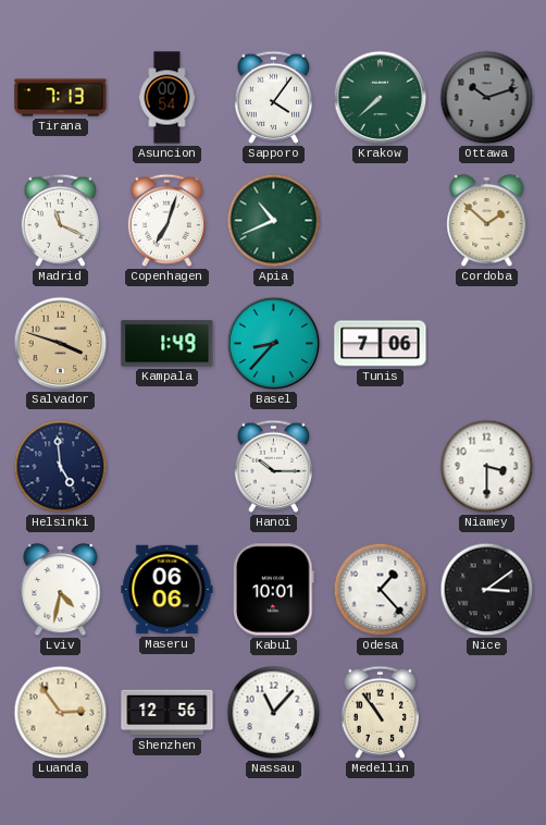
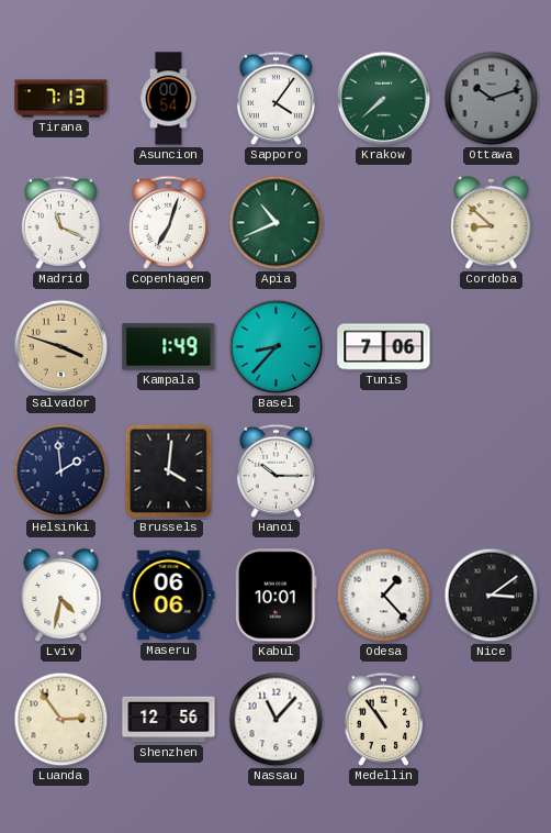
Cordoba: 1:52 -> 8:52 (492, 223)
Helsinki: 4:59 -> 1:59 (61, 471)
Brussels: none -> 4:01 (169, 471)
Niamey: 3:30 -> none (487, 467)
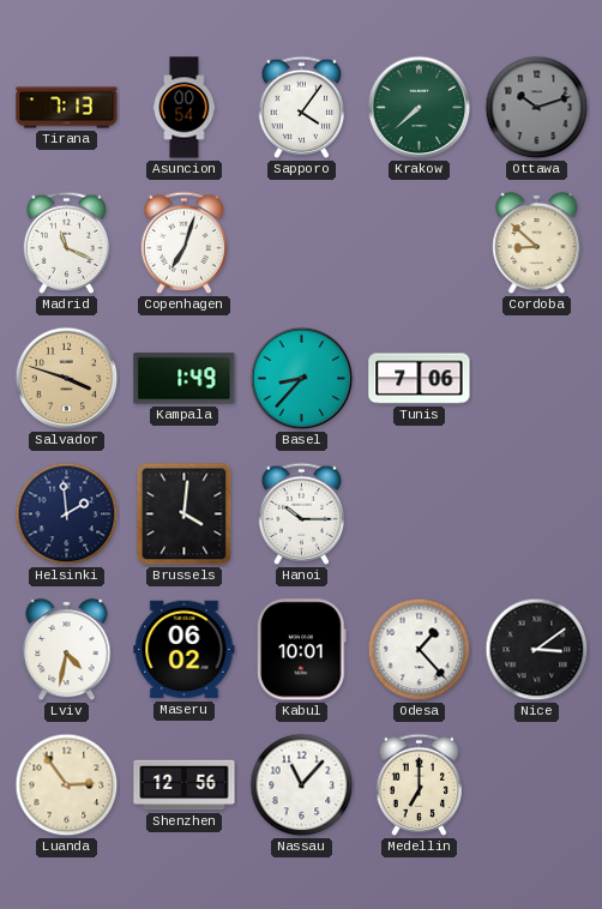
Apia: 10:41 -> none (277, 223)
Maseru: 06:06 -> 06:02 (185, 650)
Medellin: 10:54 -> 7:00 (419, 784)
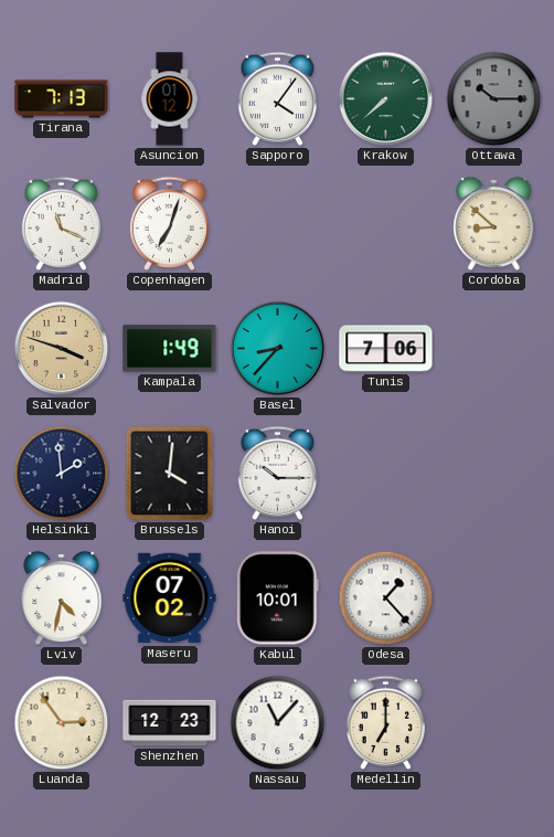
Asuncion: 00:54 -> 01:12 (170, 99)
Ottawa: 10:12 -> 10:15 (494, 99)
Maseru: 06:02 -> 07:02 (170, 598)
Nice: 3:09 -> none (537, 650)
Shenzhen: 12:56 -> 12:23 (170, 723)
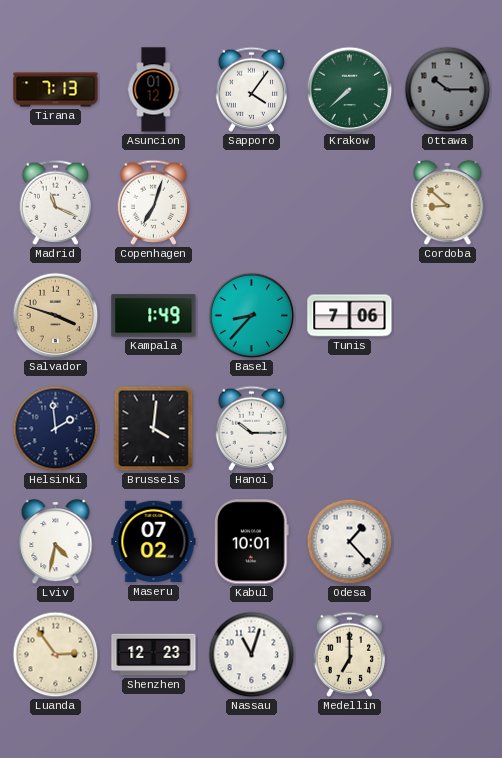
Nassau: 11:07 -> 11:03 (252, 655)
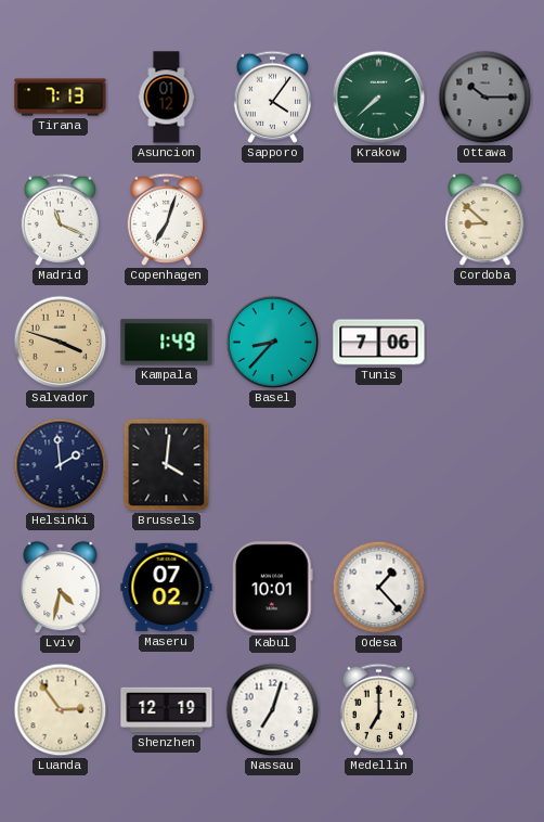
Hanoi: 10:15 -> none (251, 428)
Shenzhen: 12:23 -> 12:19 (167, 710)
Nassau: 11:03 -> 7:03 (273, 710)
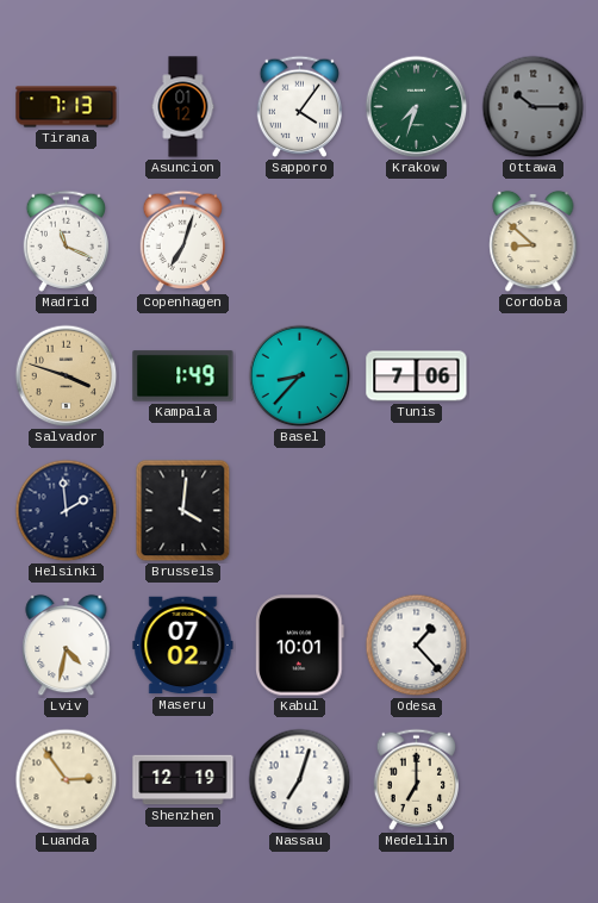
Krakow: 7:38 -> 7:33 (417, 107)
